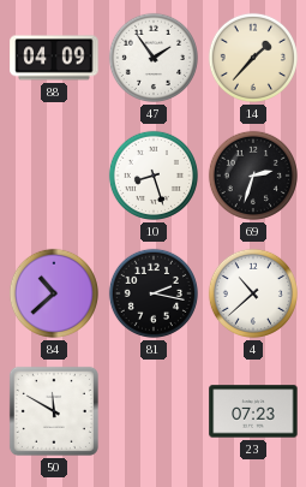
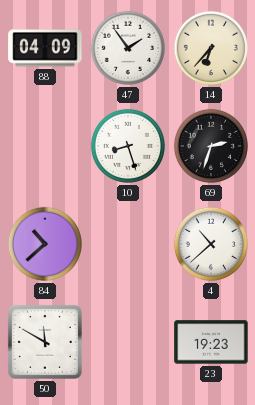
14: 1:37 -> 6:37 (211, 48)
81: 2:17 -> none (154, 293)
23: 07:23 -> 19:23 (211, 342)
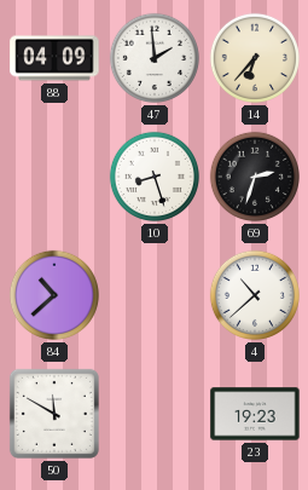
47: 1:54 -> 1:59 (155, 58)
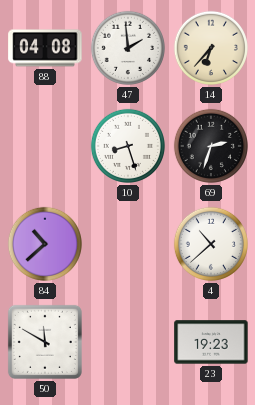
88: 04:09 -> 04:08 (45, 48)
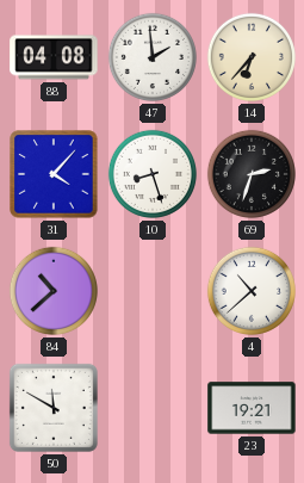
31: none -> 4:07 (54, 174)
23: 19:23 -> 19:21 (252, 408)
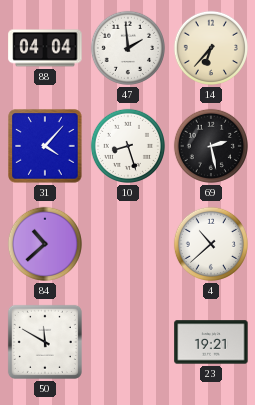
88: 04:08 -> 04:04 (45, 48)
69: 2:33 -> 2:28 (211, 146)
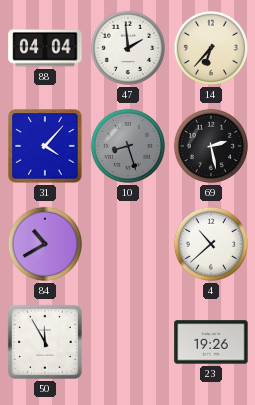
10 dial: white -> grey (128, 146)
84: 10:38 -> 10:40 (45, 244)
50: 11:50 -> 11:55 (45, 342)
23: 19:21 -> 19:26 (211, 342)
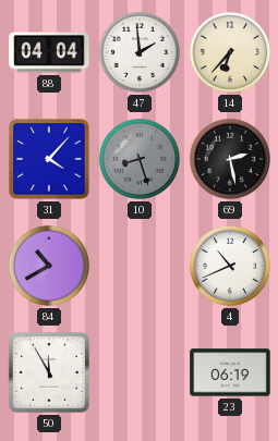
4: 10:38 -> 10:41 (230, 266)
23: 19:26 -> 06:19 (230, 372)
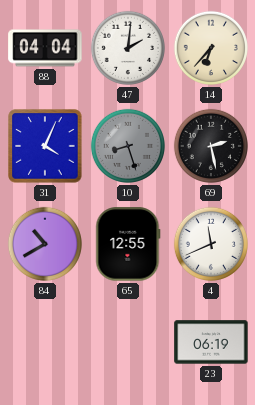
47: 1:59 -> 2:01 (128, 48)
31: 4:07 -> 4:04 (45, 146)
65: none -> 12:55 (128, 244)
4: 10:41 -> 11:41 (211, 244)
50: 11:55 -> none (49, 372)
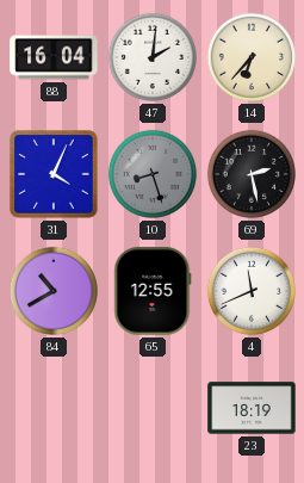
88: 04:04 -> 16:04 (54, 57)
23: 06:19 -> 18:19 (252, 408)
